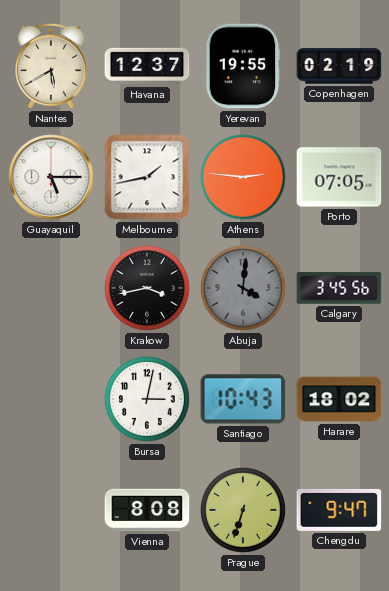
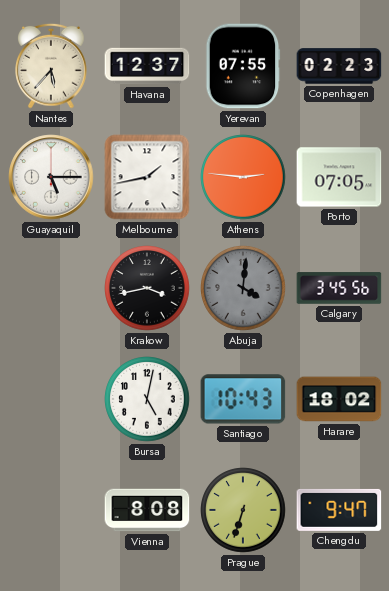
Nantes: 5:40 -> 5:37 (51, 66)
Yerevan: 19:55 -> 07:55 (243, 66)
Copenhagen: 02:19 -> 02:23 (339, 66)
Bursa: 3:02 -> 5:02 (147, 399)
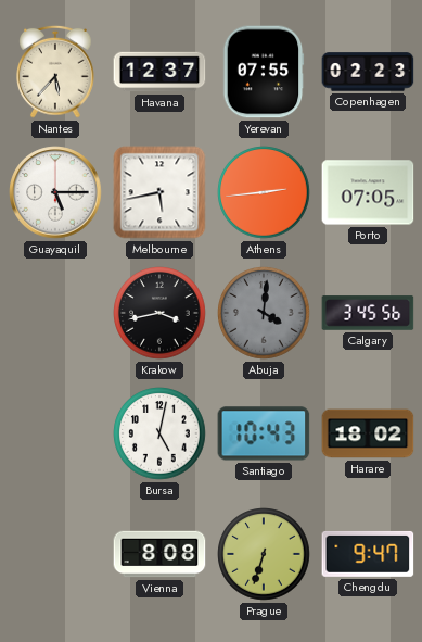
Melbourne: 1:43 -> 5:43 (159, 192)
Athens: 2:46 -> 2:44 (264, 192)
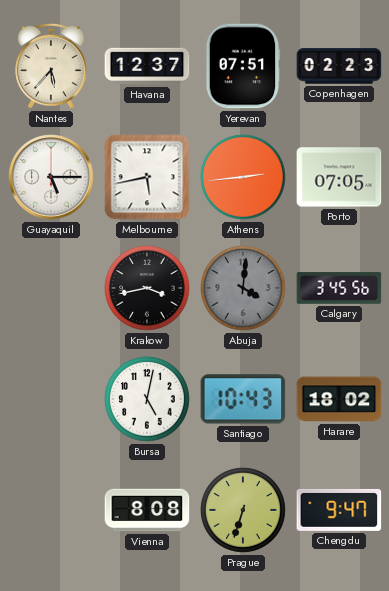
Yerevan: 07:55 -> 07:51 (243, 66)
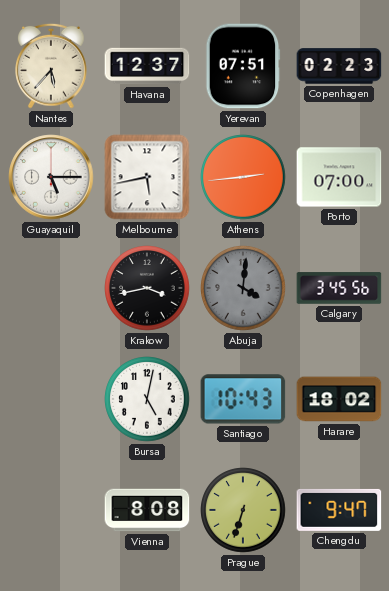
Porto: 07:05 -> 07:00 (339, 177)
